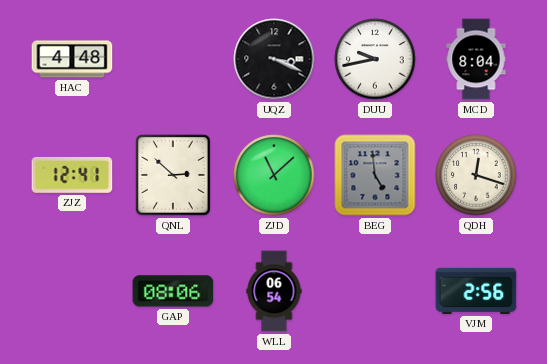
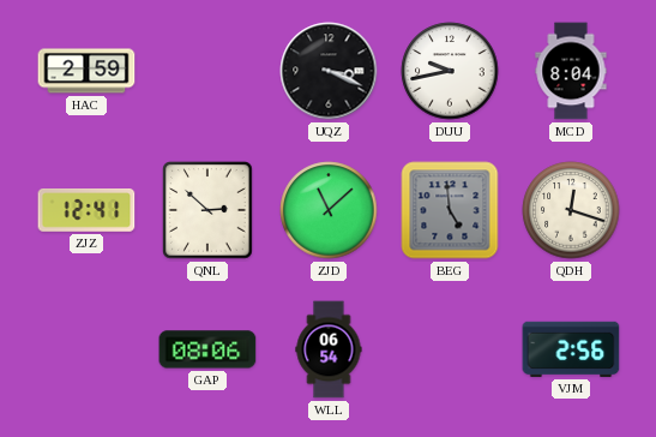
HAC: 4:48 -> 2:59 (86, 71)
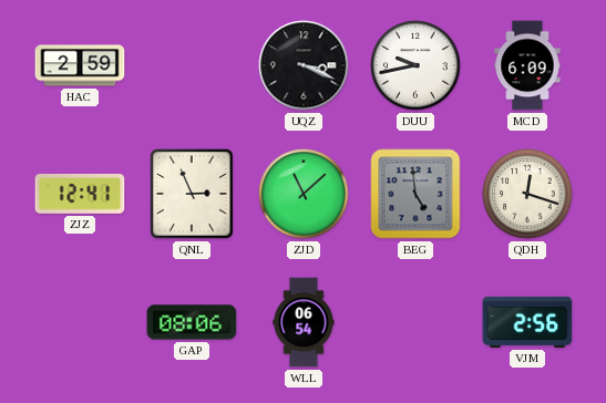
MCD: 8:04 -> 6:09 (527, 65)
QNL: 2:52 -> 2:56 (192, 194)
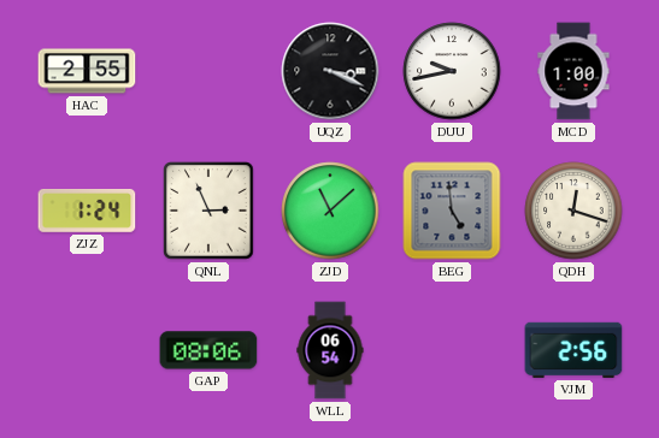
HAC: 2:59 -> 2:55 (87, 71)
MCD: 6:09 -> 1:00 (573, 71)
ZJZ: 12:41 -> 1:24 (87, 212)
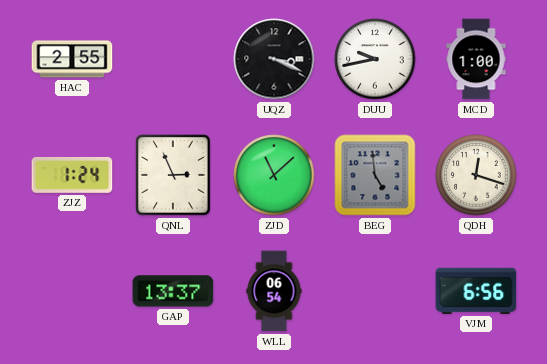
GAP: 08:06 -> 13:37 (173, 291)
VJM: 2:56 -> 6:56 (476, 291)
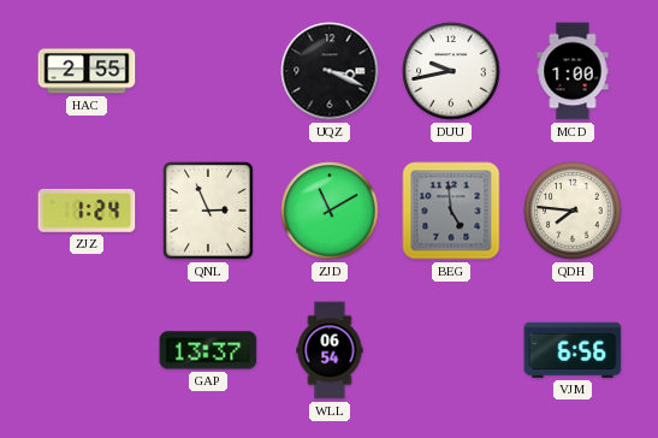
ZJD: 11:08 -> 11:10 (330, 211)
QDH: 12:18 -> 7:46 (573, 211)
